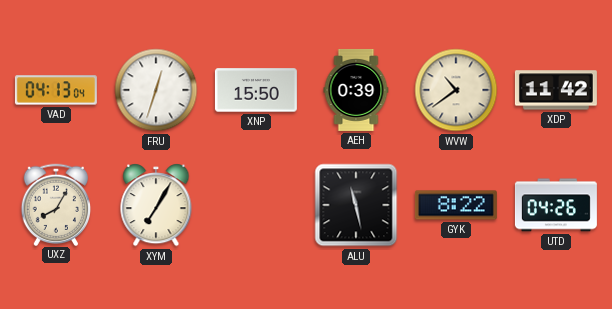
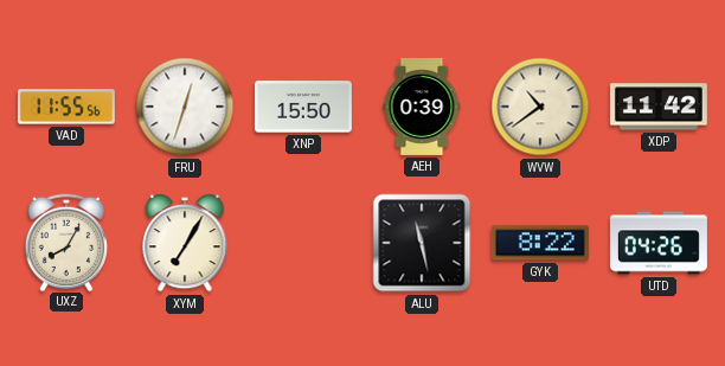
VAD: 04:13 -> 11:55 (66, 107)
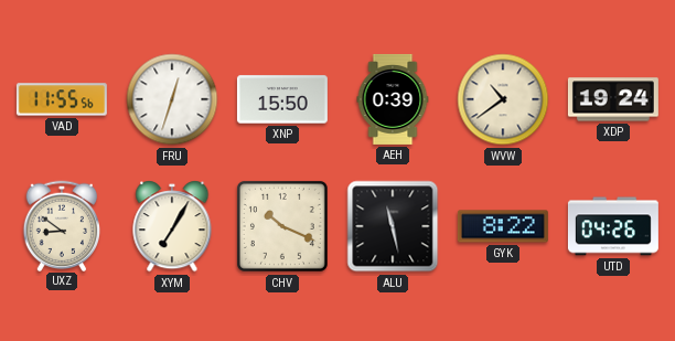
XDP: 11:42 -> 19:24 (613, 99)
UXZ: 8:05 -> 8:51 (62, 225)
CHV: none -> 10:19 (282, 226)
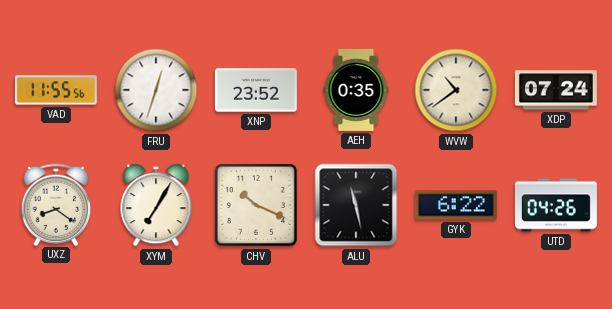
XNP: 15:50 -> 23:52 (256, 90)
AEH: 0:39 -> 0:35 (356, 90)
XDP: 19:24 -> 07:24 (556, 90)
UXZ: 8:51 -> 8:21 (56, 204)
GYK: 8:22 -> 6:22 (456, 205)
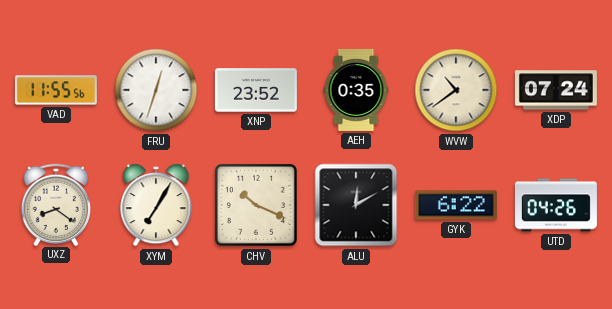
ALU: 11:28 -> 12:10 (356, 205)
